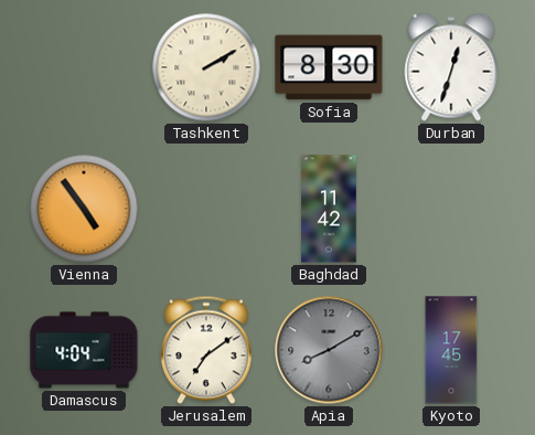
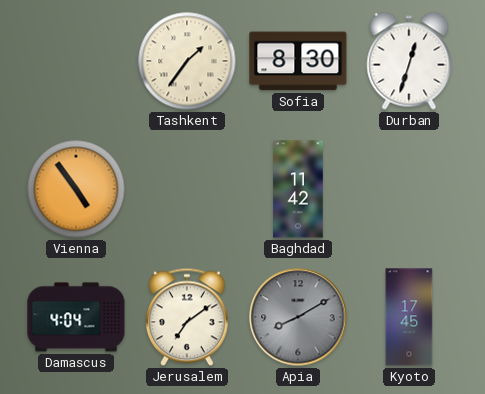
Tashkent: 2:10 -> 1:36 (187, 61)
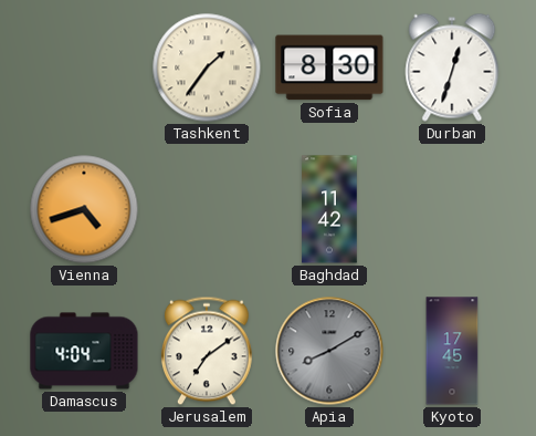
Vienna: 4:54 -> 4:42 (84, 209)
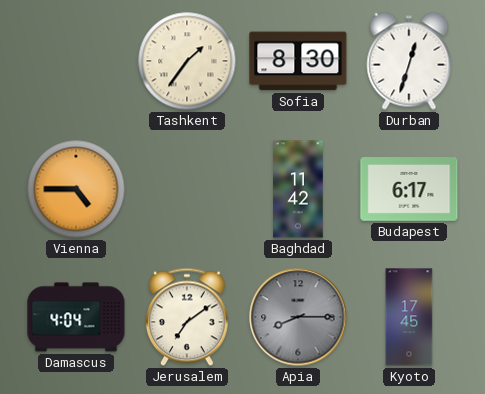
Vienna: 4:42 -> 4:45 (76, 189)
Budapest: none -> 6:17 (409, 190)
Apia: 8:10 -> 8:15 (298, 317)
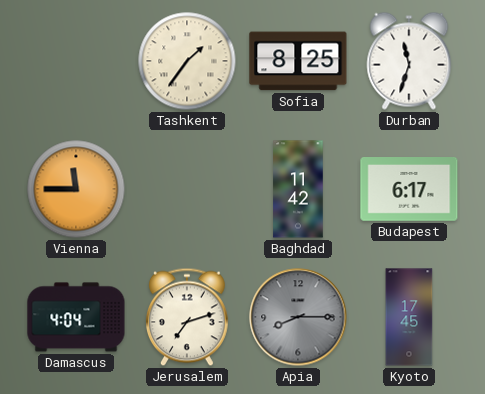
Sofia: 8:30 -> 8:25 (298, 61)
Durban: 12:33 -> 11:33 (409, 61)
Vienna: 4:45 -> 11:45 (76, 189)
Jerusalem: 7:09 -> 7:12 (187, 317)
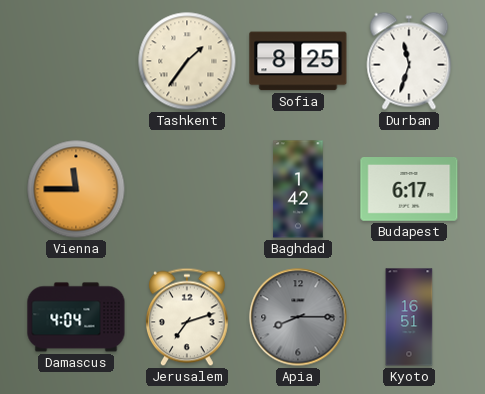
Baghdad: 11:42 -> 1:42 (298, 189)
Kyoto: 17:45 -> 16:51 (409, 317)
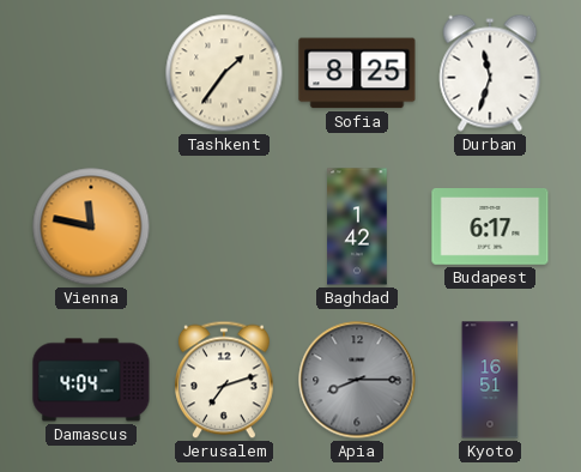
Vienna: 11:45 -> 11:47 (91, 226)
